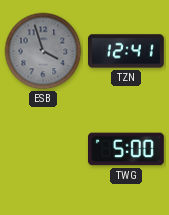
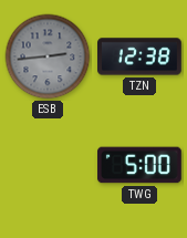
ESB: 3:57 -> 2:44 (48, 56)
TZN: 12:41 -> 12:38 (141, 56)
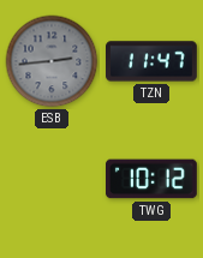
TZN: 12:38 -> 11:47 (153, 61)
TWG: 5:00 -> 10:12 (153, 179)
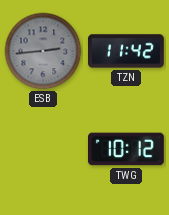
TZN: 11:47 -> 11:42 (127, 51)
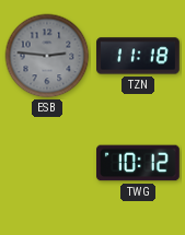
ESB: 2:44 -> 2:46 (47, 56)
TZN: 11:42 -> 11:18 (139, 56)
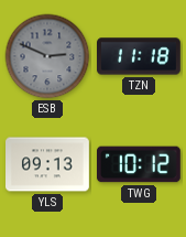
ESB: 2:46 -> 2:49 (47, 56)
YLS: none -> 09:13 (48, 164)
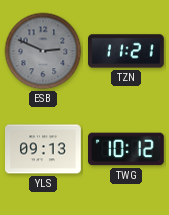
TZN: 11:18 -> 11:21 (127, 51)
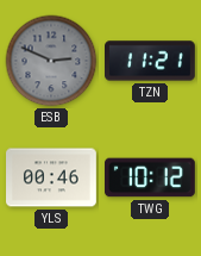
YLS: 09:13 -> 00:46 (52, 177)
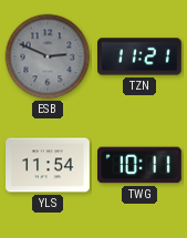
YLS: 00:46 -> 11:54 (49, 165)
TWG: 10:12 -> 10:11 (141, 165)
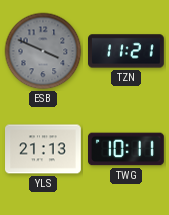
ESB: 2:49 -> 3:49 (43, 51)
YLS: 11:54 -> 21:13 (44, 149)
